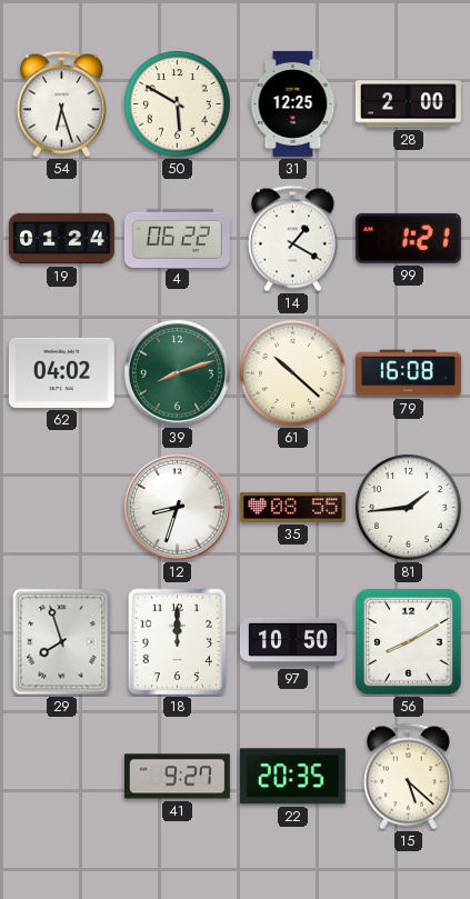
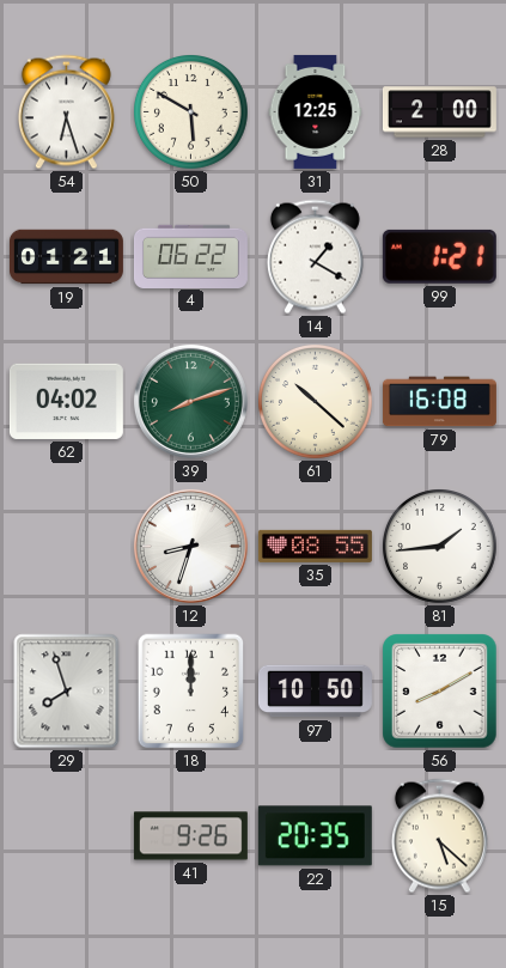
19: 01:24 -> 01:21 (66, 257)
41: 9:27 -> 9:26 (190, 836)
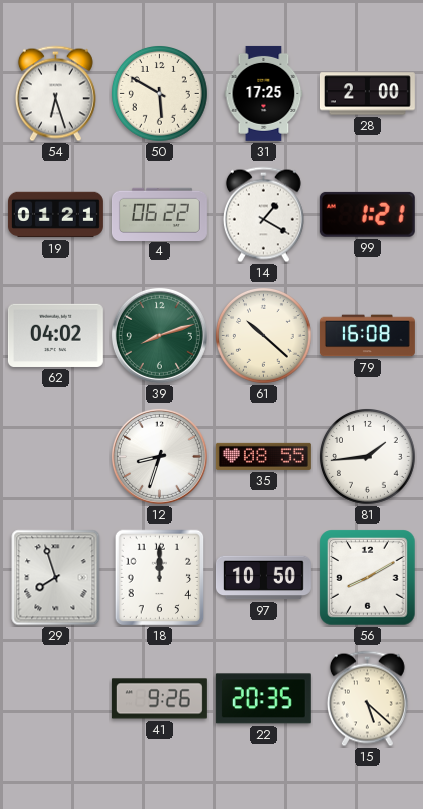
31: 12:25 -> 17:25 (264, 93)
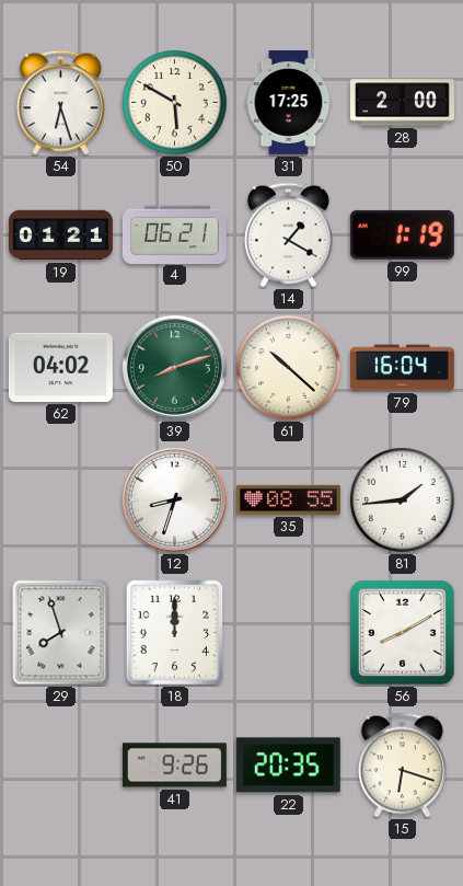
4: 06:22 -> 06:21 (174, 234)
99: 1:21 -> 1:19 (402, 234)
79: 16:08 -> 16:04 (402, 368)
97: 10:50 -> none (263, 578)
15: 5:22 -> 6:18 (402, 766)
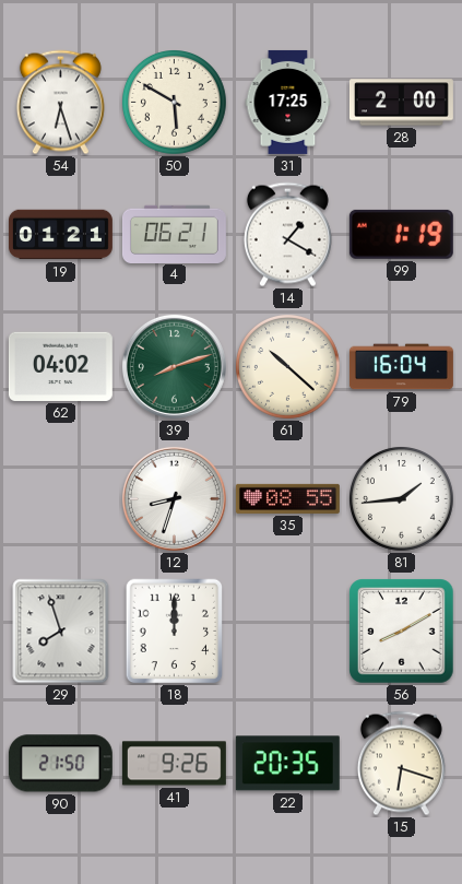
90: none -> 21:50 (60, 764)
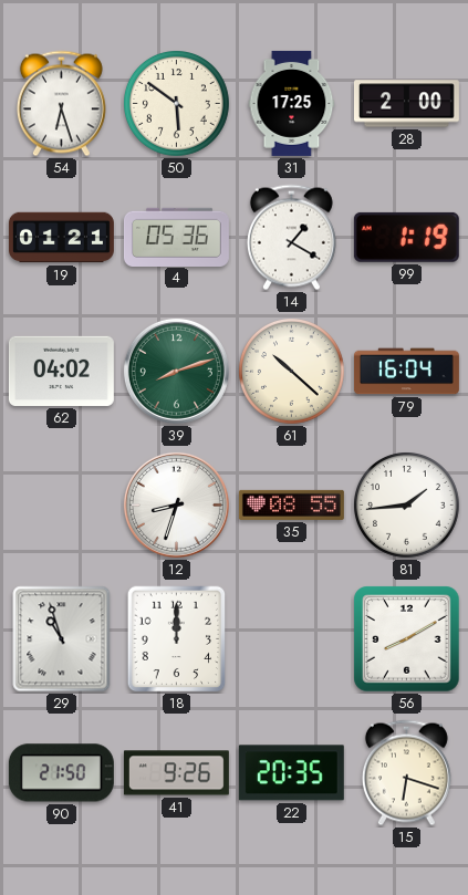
50: 5:50 -> 5:51 (177, 104)
4: 06:21 -> 05:36 (176, 237)
29: 7:57 -> 10:57 (62, 639)
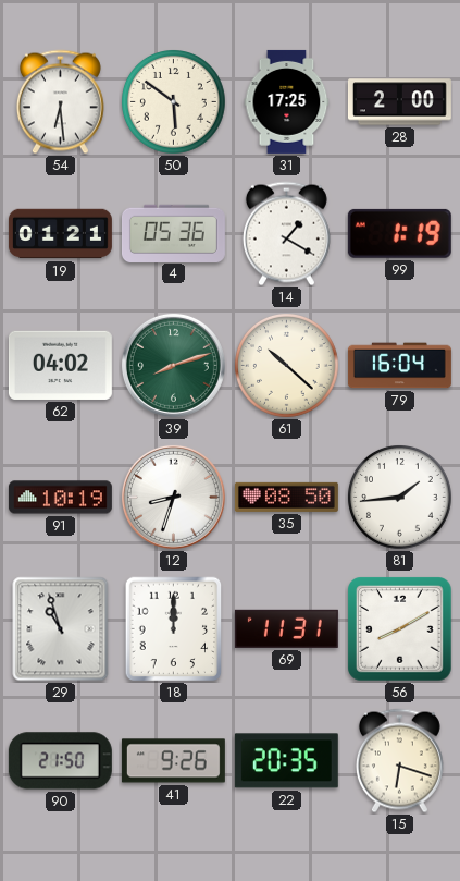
54: 6:27 -> 6:29 (60, 102)
91: none -> 10:19 (60, 498)
35: 08:55 -> 08:50 (286, 497)
69: none -> 11:31 (286, 628)
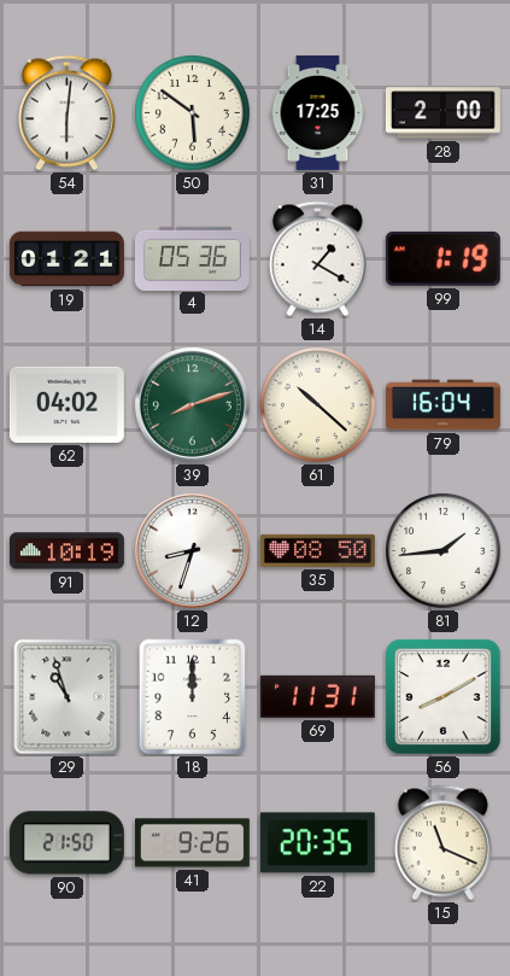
54: 6:29 -> 6:01 (66, 113)
15: 6:18 -> 11:19 (442, 843)
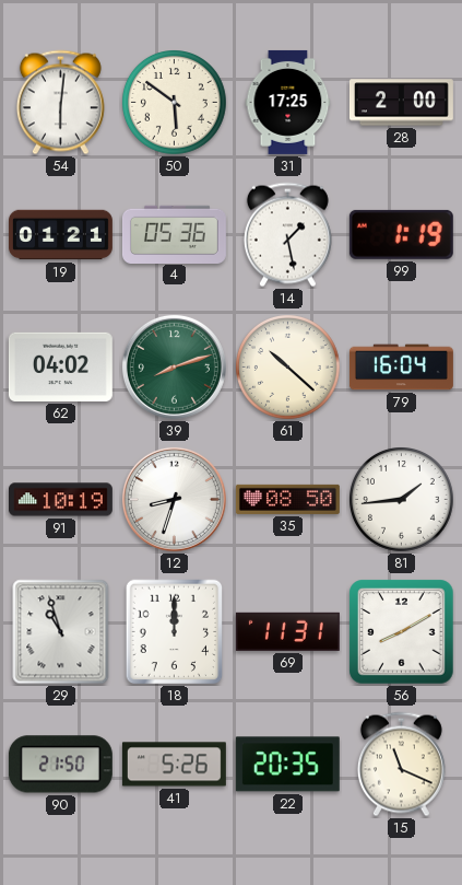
14: 1:20 -> 1:28 (287, 235)
41: 9:26 -> 5:26 (174, 765)
